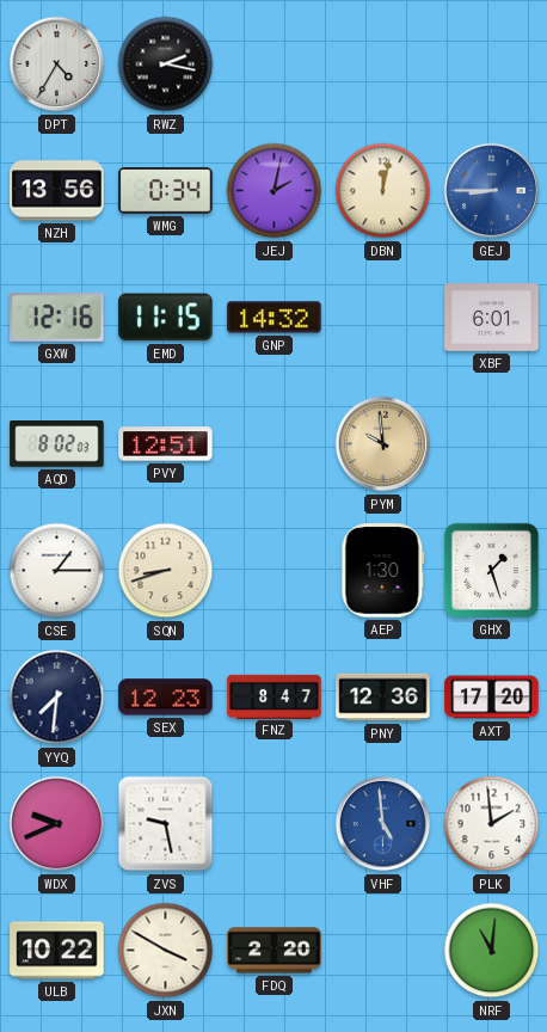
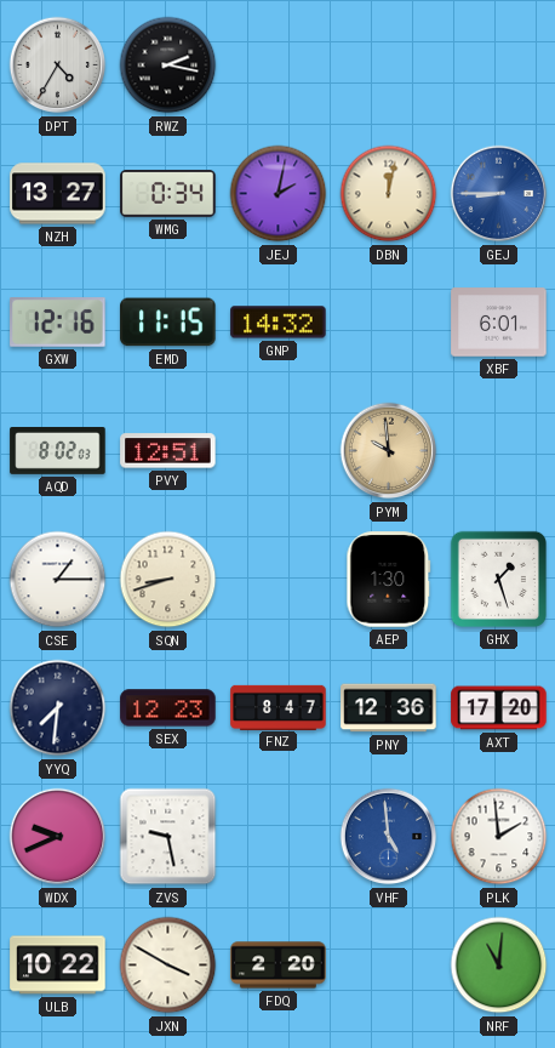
NZH: 13:56 -> 13:27 (58, 194)
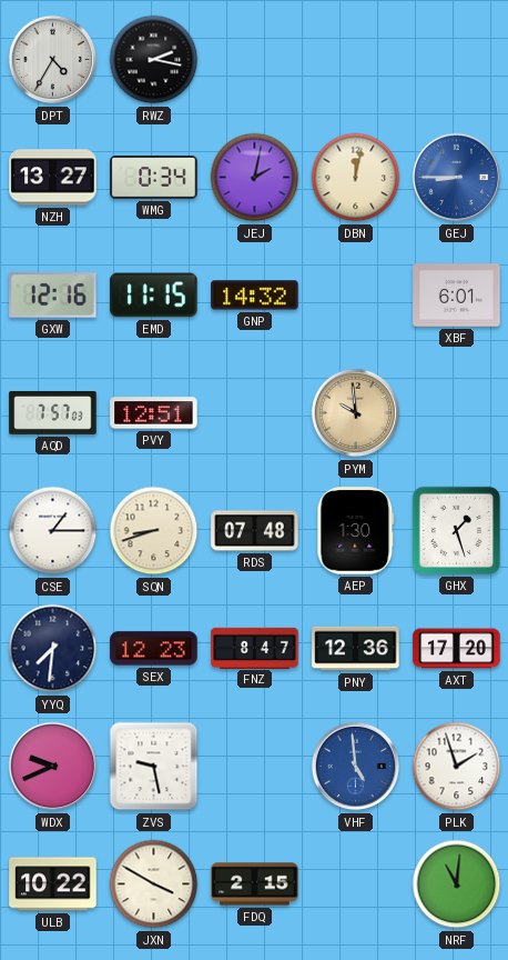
AQD: 8:02 -> 7:57 (53, 413)
RDS: none -> 07:48 (255, 531)
PLK: 1:59 -> 1:57 (457, 767)
FDQ: 2:20 -> 2:15 (255, 884)
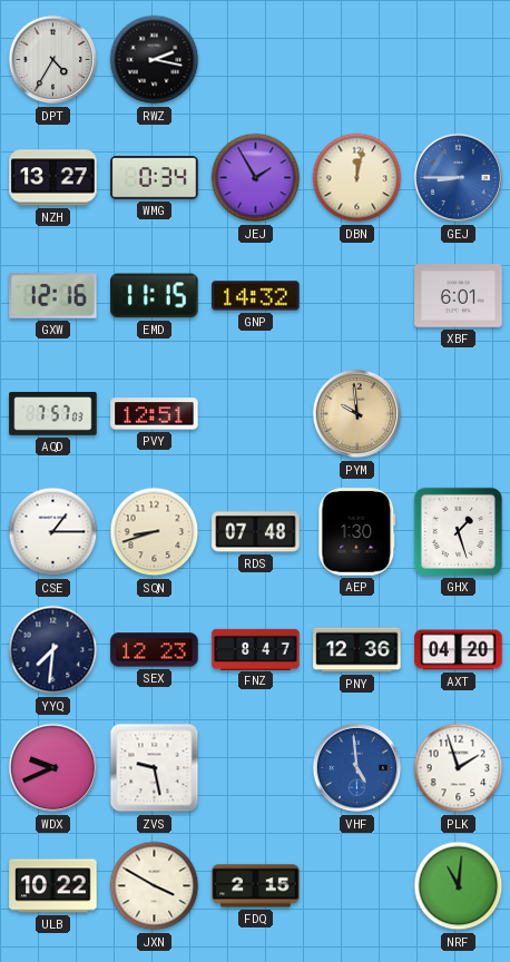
JEJ: 2:02 -> 1:55 (256, 178)
AXT: 17:20 -> 04:20 (459, 650)
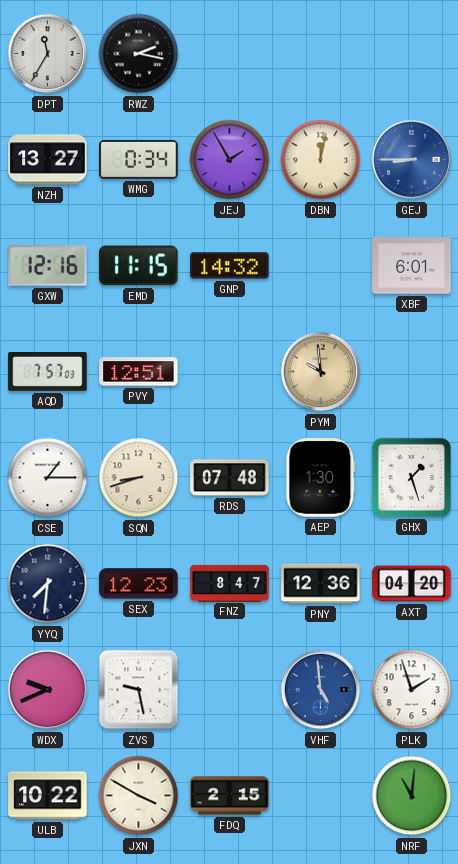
DPT: 4:35 -> 11:35 (48, 54)
